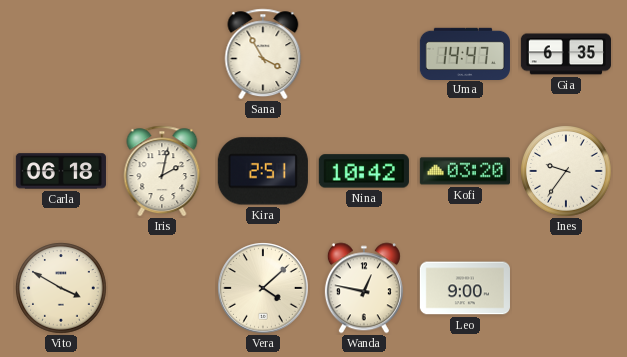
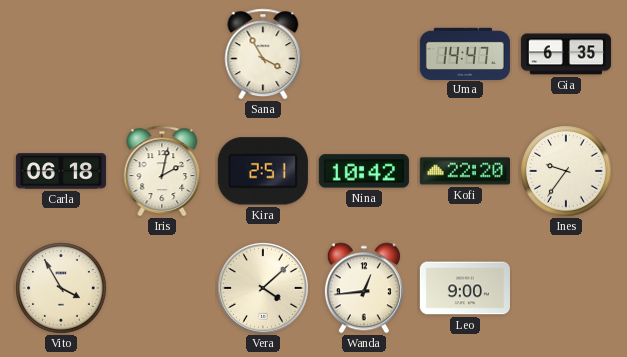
Kofi: 03:20 -> 22:20 (465, 171)
Vito: 3:50 -> 3:55 (61, 288)
Wanda: 12:47 -> 12:44 (364, 288)
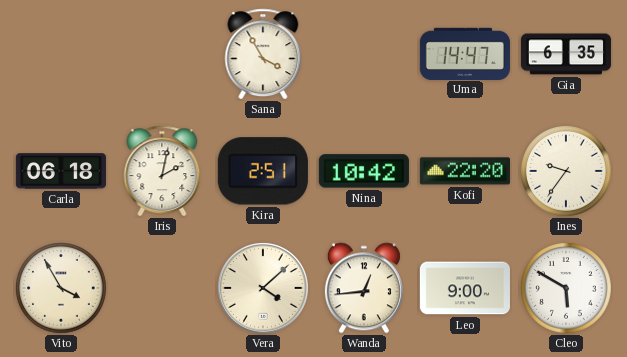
Cleo: none -> 5:50 (566, 288)
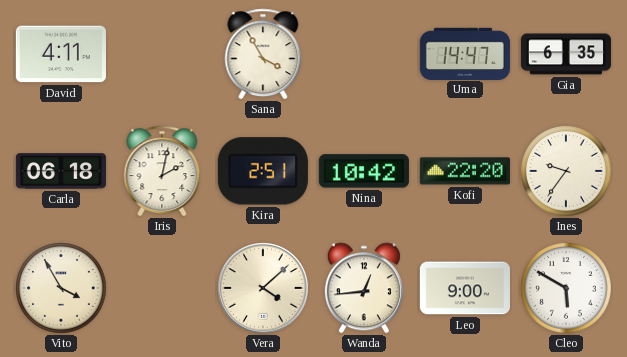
David: none -> 4:11 (61, 54)
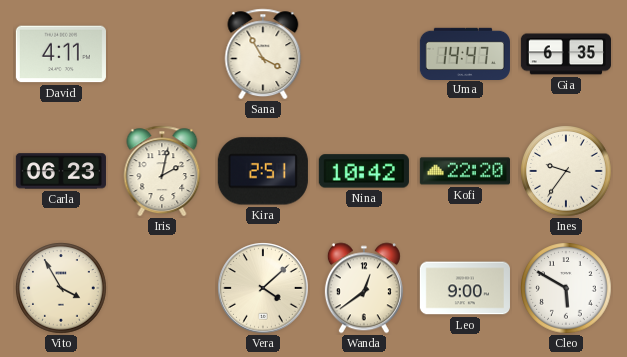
Carla: 06:18 -> 06:23 (61, 171)
Wanda: 12:44 -> 12:39 (364, 288)
